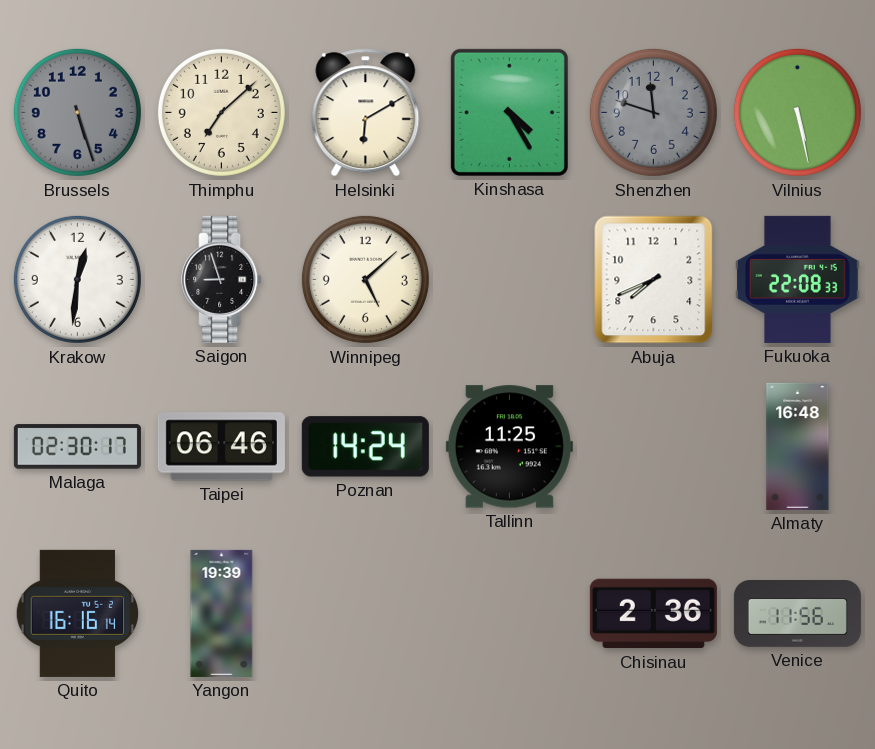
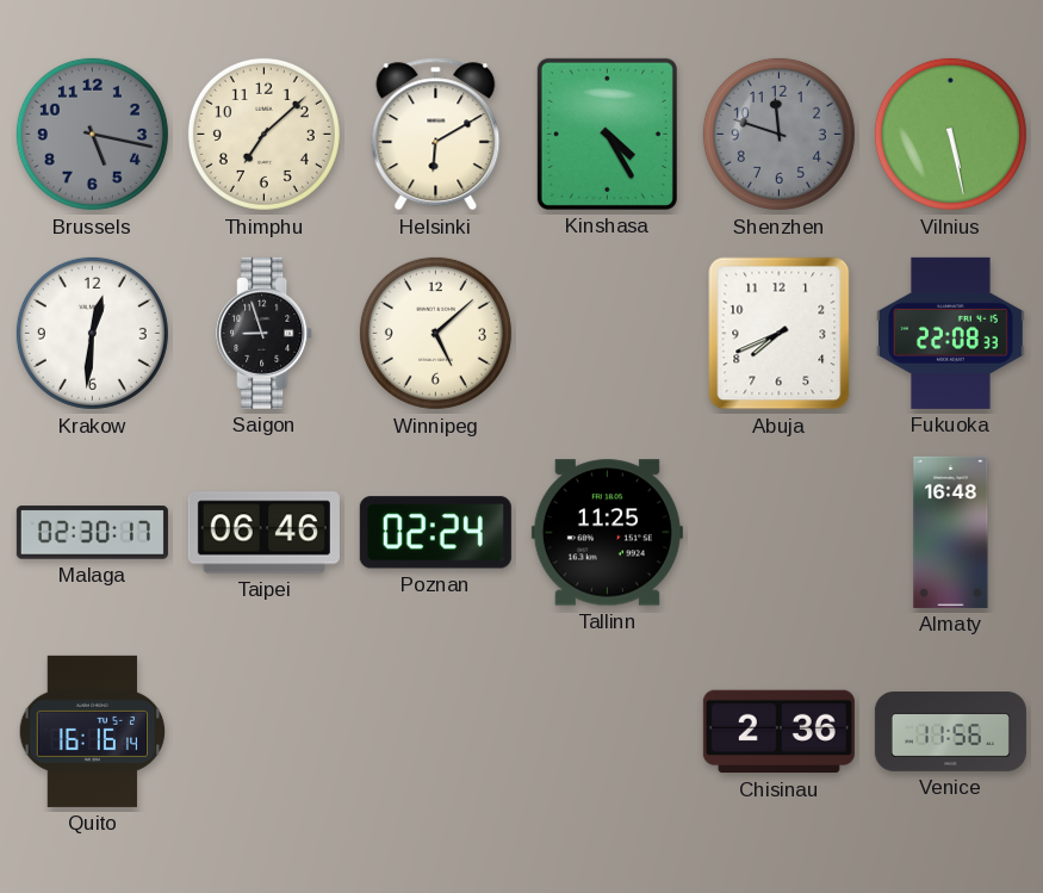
Brussels: 5:27 -> 5:17 (92, 134)
Poznan: 14:24 -> 02:24 (435, 533)
Yangon: 19:39 -> none (222, 613)
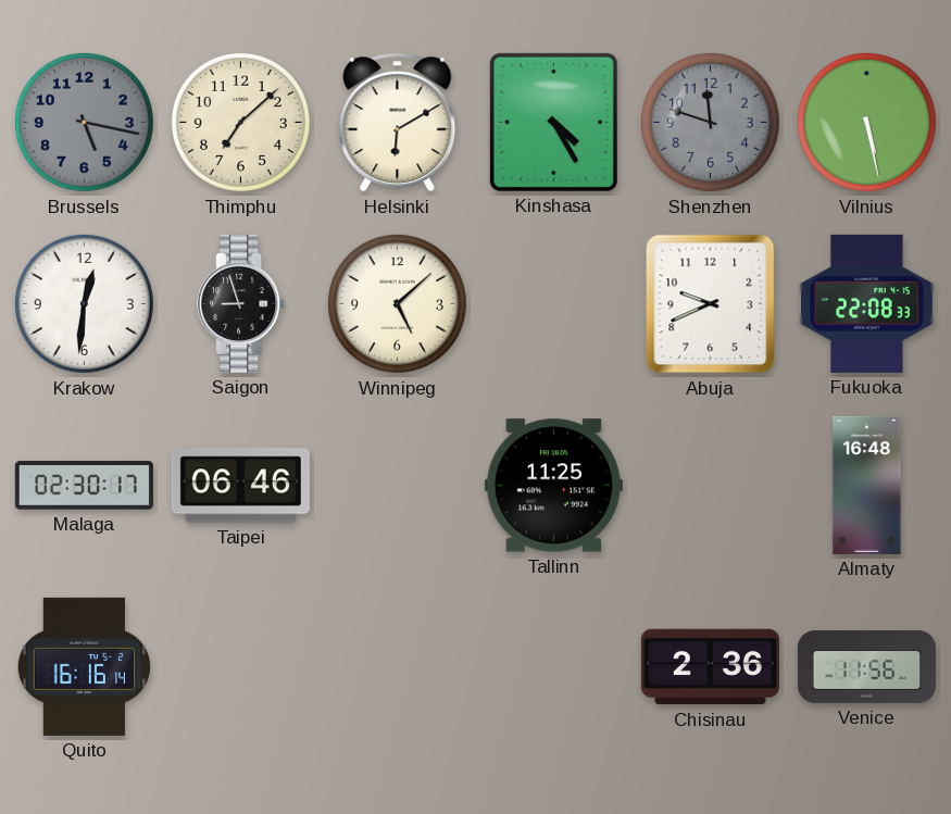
Abuja: 7:41 -> 9:41 (711, 304)
Poznan: 02:24 -> none (435, 533)
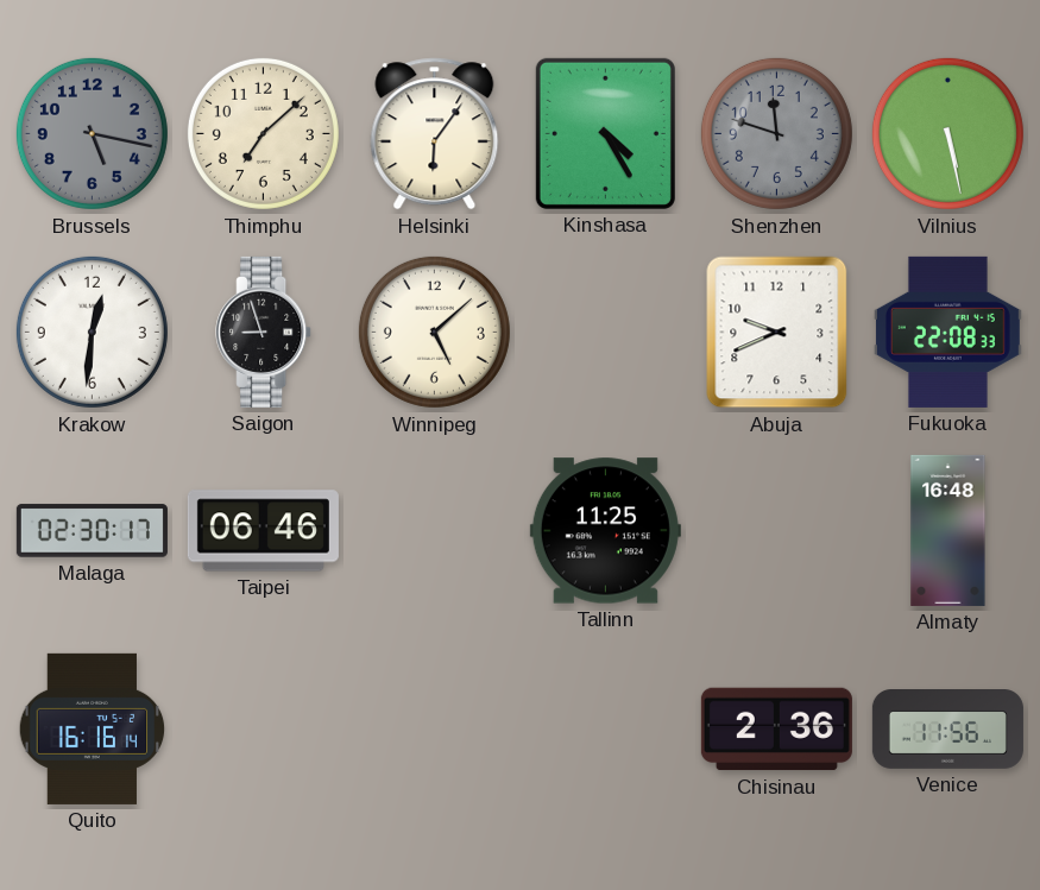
Helsinki: 6:10 -> 6:06 (435, 134)
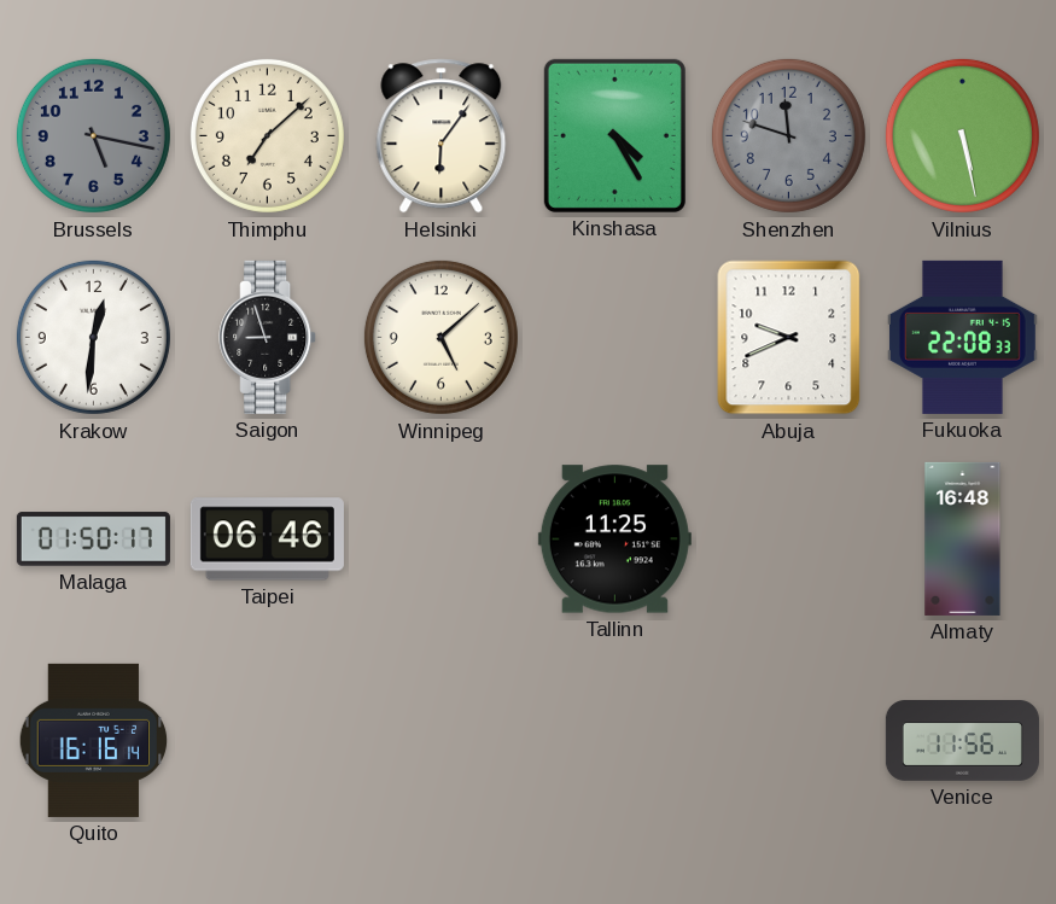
Malaga: 02:30 -> 01:50 (93, 540)
Chisinau: 2:36 -> none (776, 730)
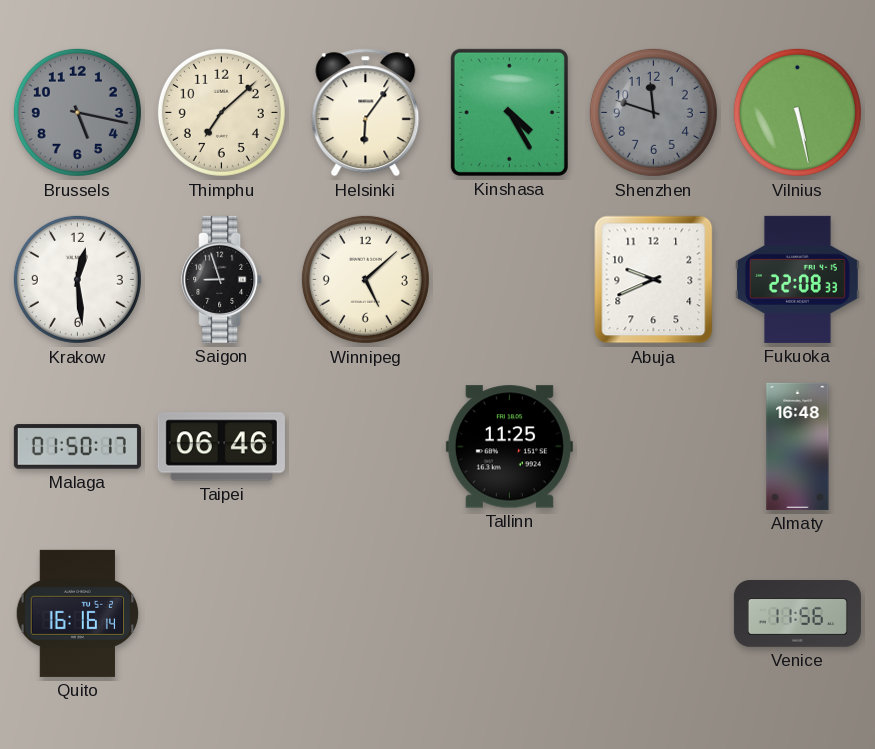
Krakow: 12:31 -> 12:29 (77, 279)
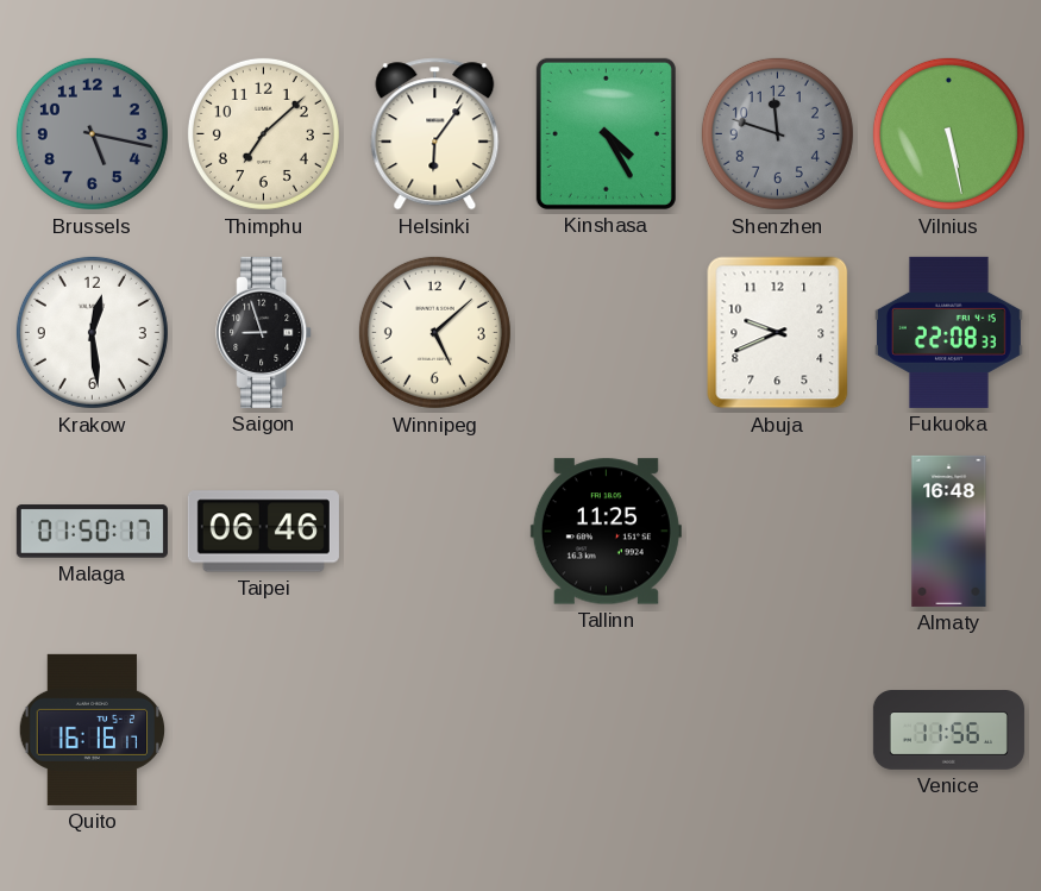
Quito: 16:16:14 -> 16:16:17 (93, 729)
